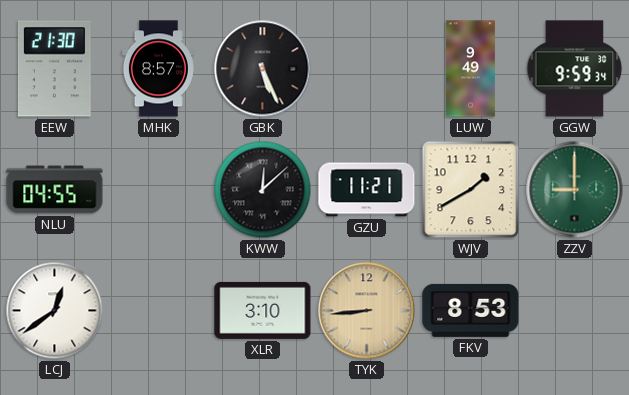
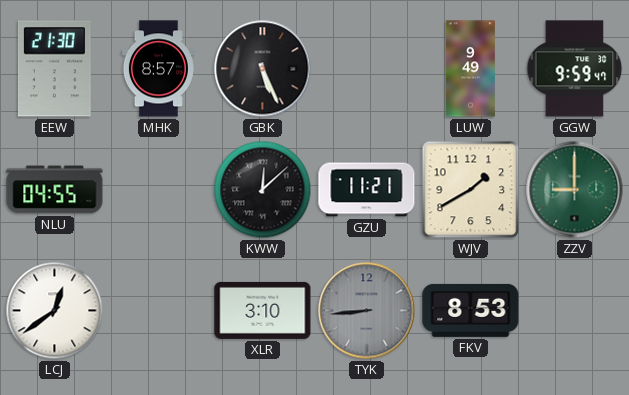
GGW: 9:59:34 -> 9:59:47 (575, 69)
TYK dial: champagne -> grey (367, 311)
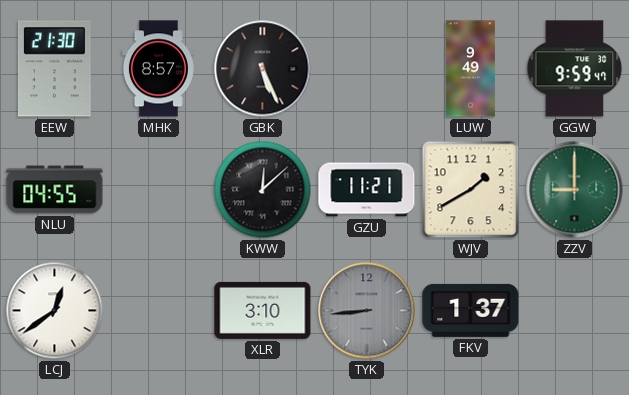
FKV: 8:53 -> 1:37 (471, 310)
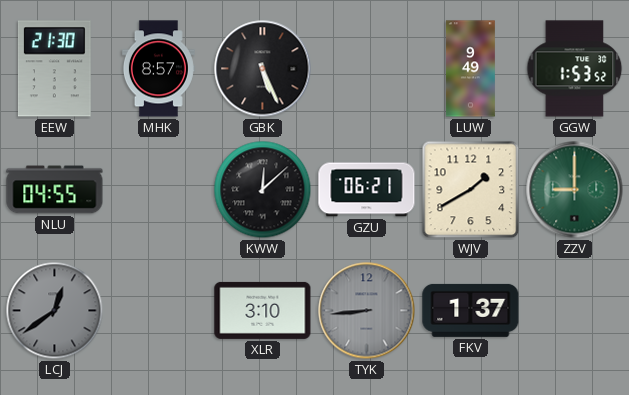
GGW: 9:59 -> 1:53 (575, 69)
GZU: 11:21 -> 06:21 (367, 190)
LCJ dial: white -> grey (55, 311)
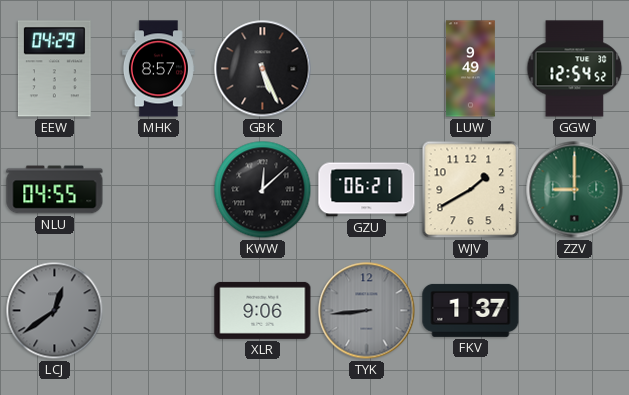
EEW: 21:30 -> 04:29 (54, 69)
GGW: 1:53 -> 12:54 (575, 69)
XLR: 3:10 -> 9:06 (263, 310)
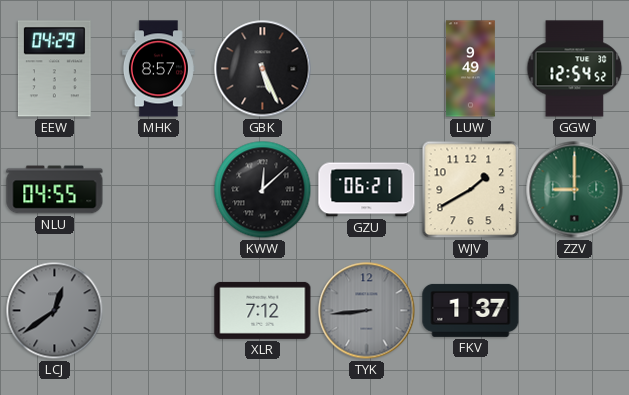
XLR: 9:06 -> 7:12 (263, 310)
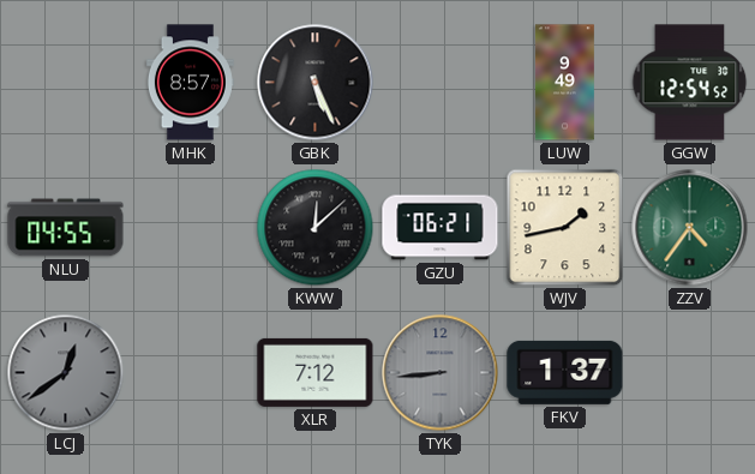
EEW: 04:29 -> none (54, 69)
WJV: 1:40 -> 1:43 (565, 228)
ZZV: 9:00 -> 4:36 (690, 228)
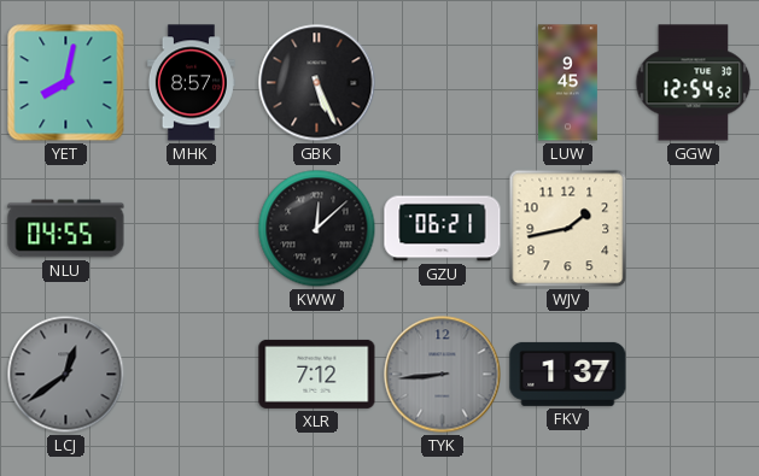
YET: none -> 8:02 (66, 83)
LUW: 9:49 -> 9:45 (567, 83)
ZZV: 4:36 -> none (690, 228)
